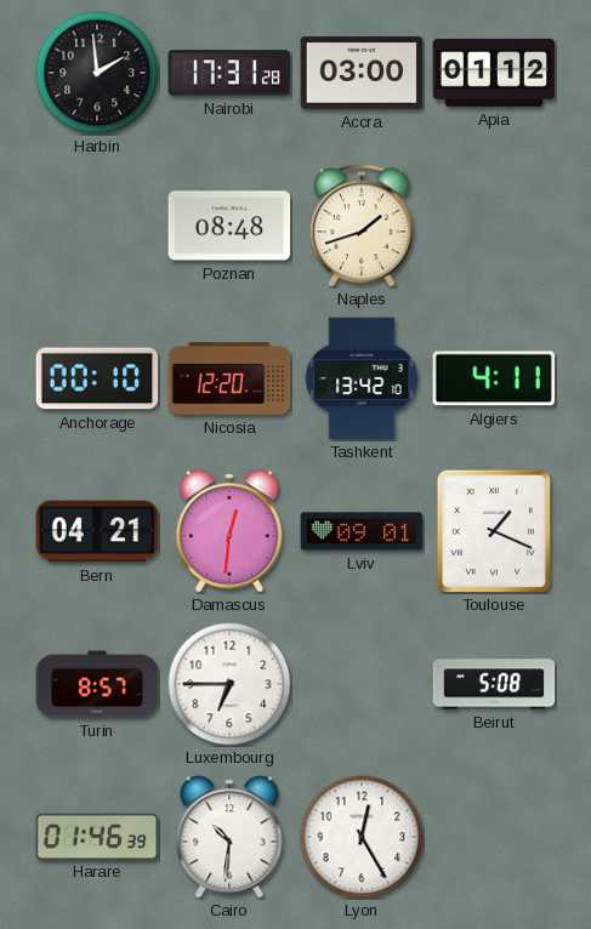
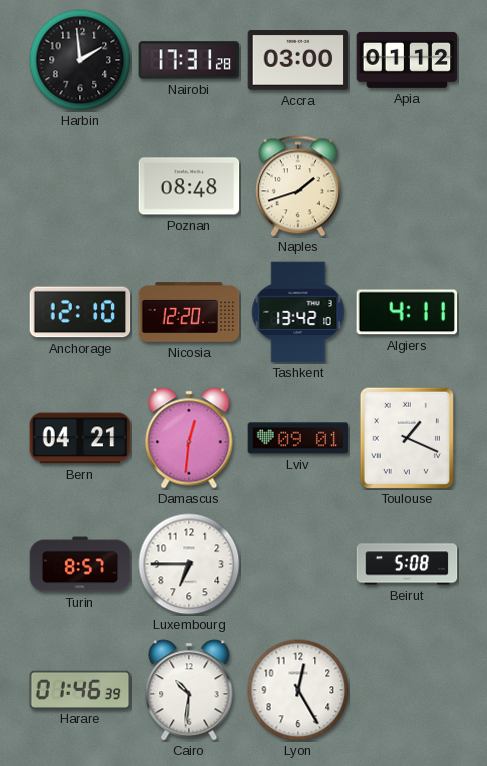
Anchorage: 00:10 -> 12:10 (80, 312)
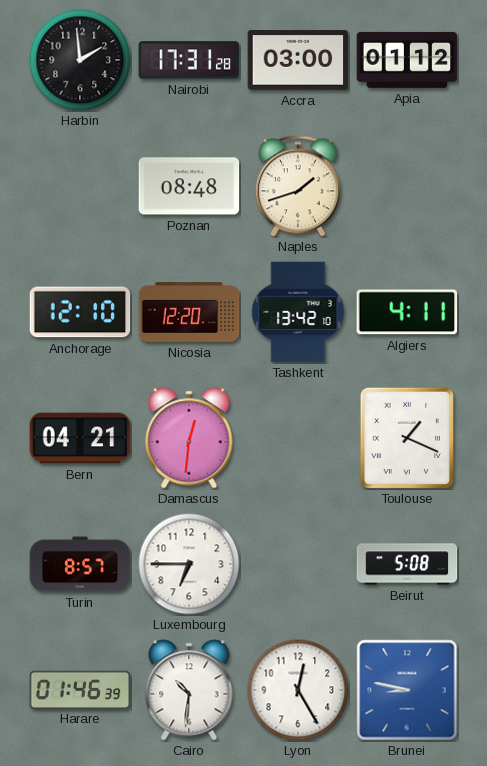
Lviv: 09:01 -> none (298, 438)
Brunei: none -> 8:47 (407, 690)
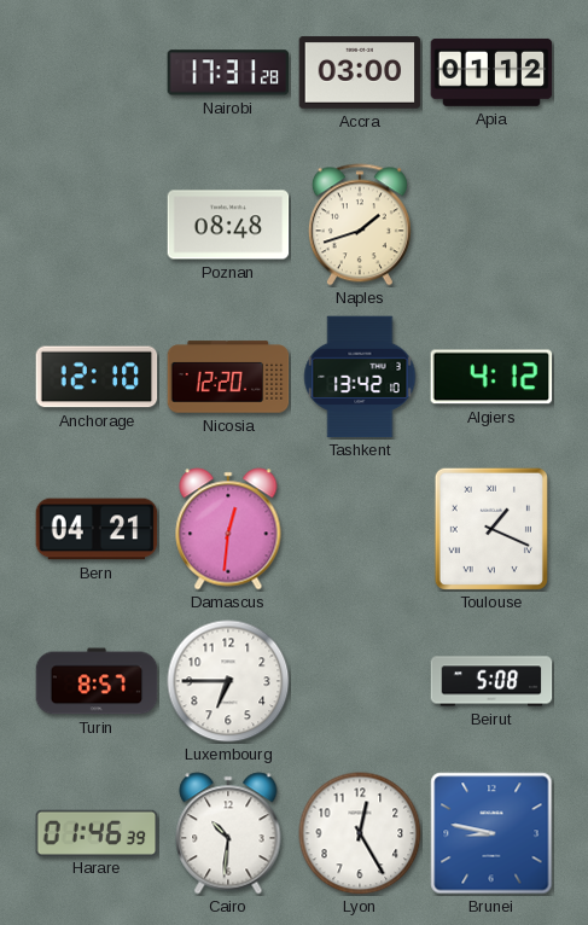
Harbin: 1:59 -> none (80, 60)
Algiers: 4:11 -> 4:12 (491, 377)
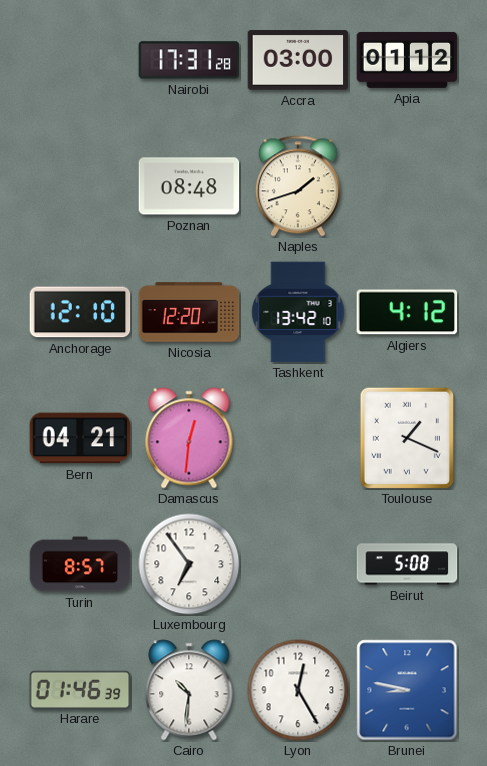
Luxembourg: 6:45 -> 6:54 (189, 564)
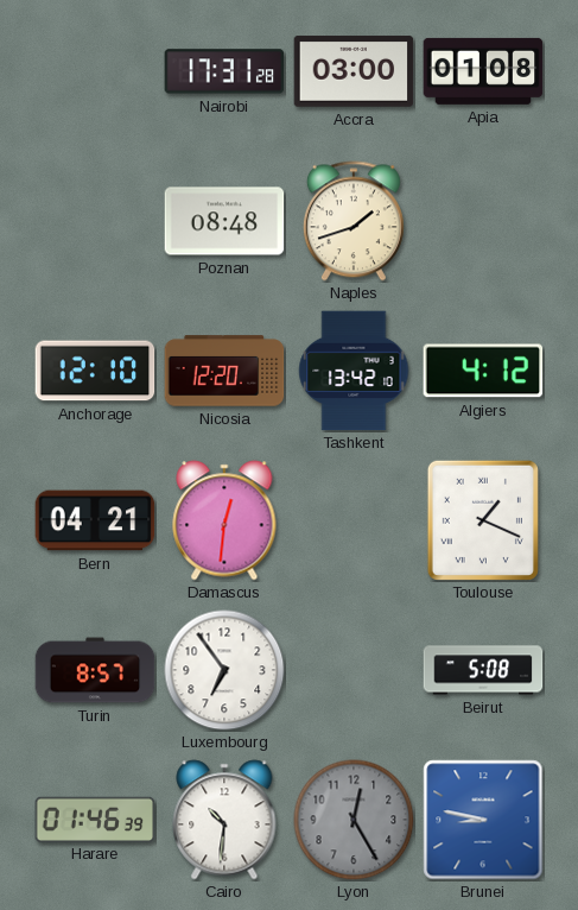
Apia: 01:12 -> 01:08 (483, 71)
Lyon dial: white -> grey (354, 820)
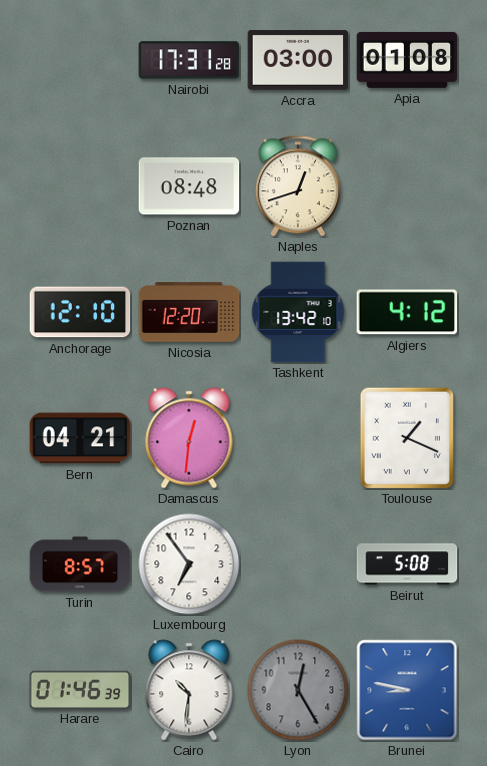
Naples: 1:42 -> 12:42 (298, 186)
